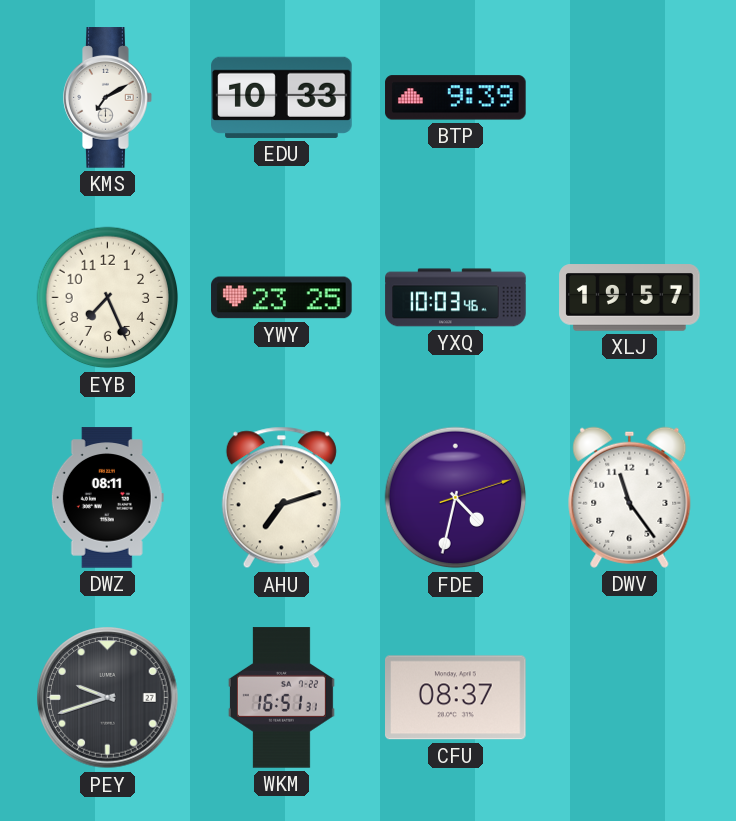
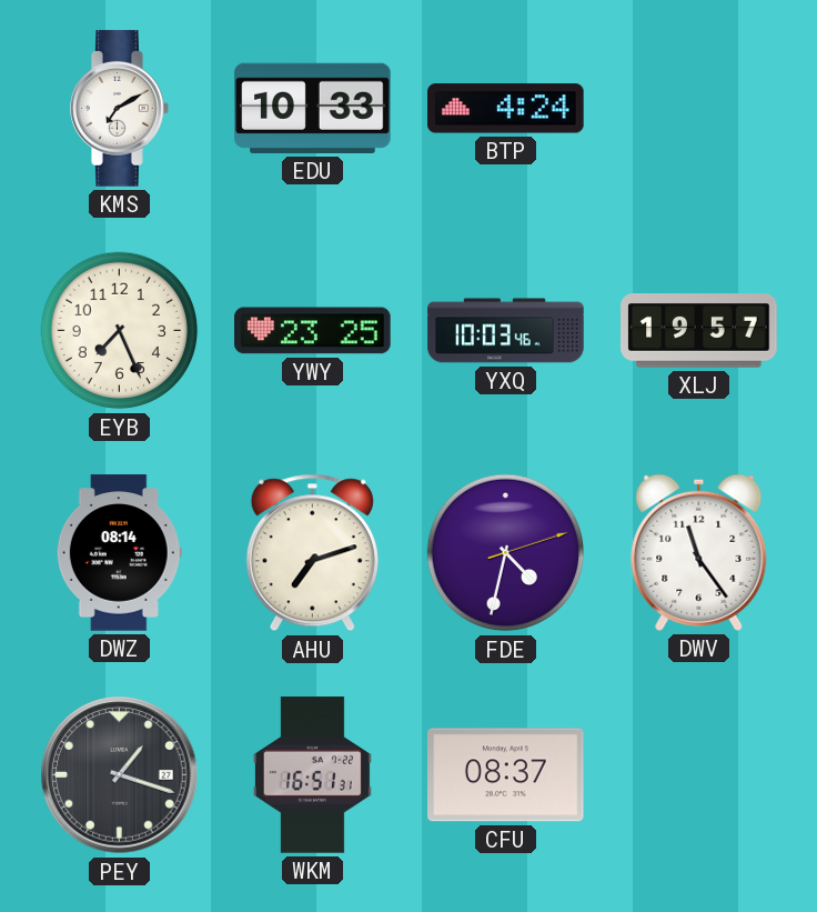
BTP: 9:39 -> 4:24 (506, 109)
DWZ: 08:11 -> 08:14 (119, 553)
PEY: 9:42 -> 1:18 (120, 775)
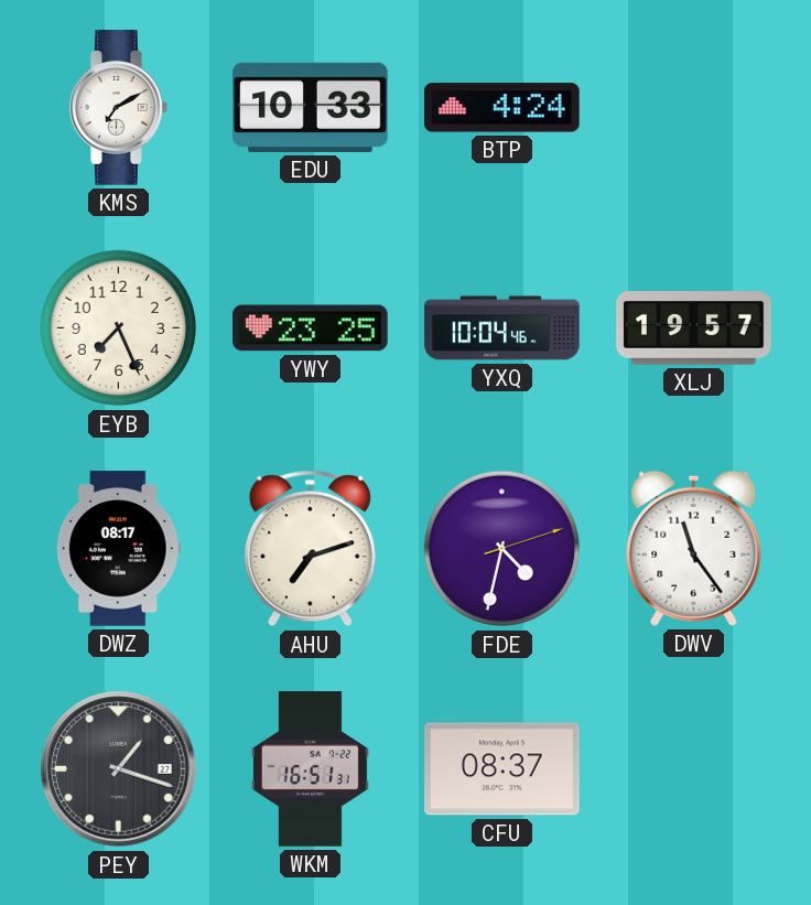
YXQ: 10:03 -> 10:04 (502, 328)
DWZ: 08:14 -> 08:17 (118, 549)
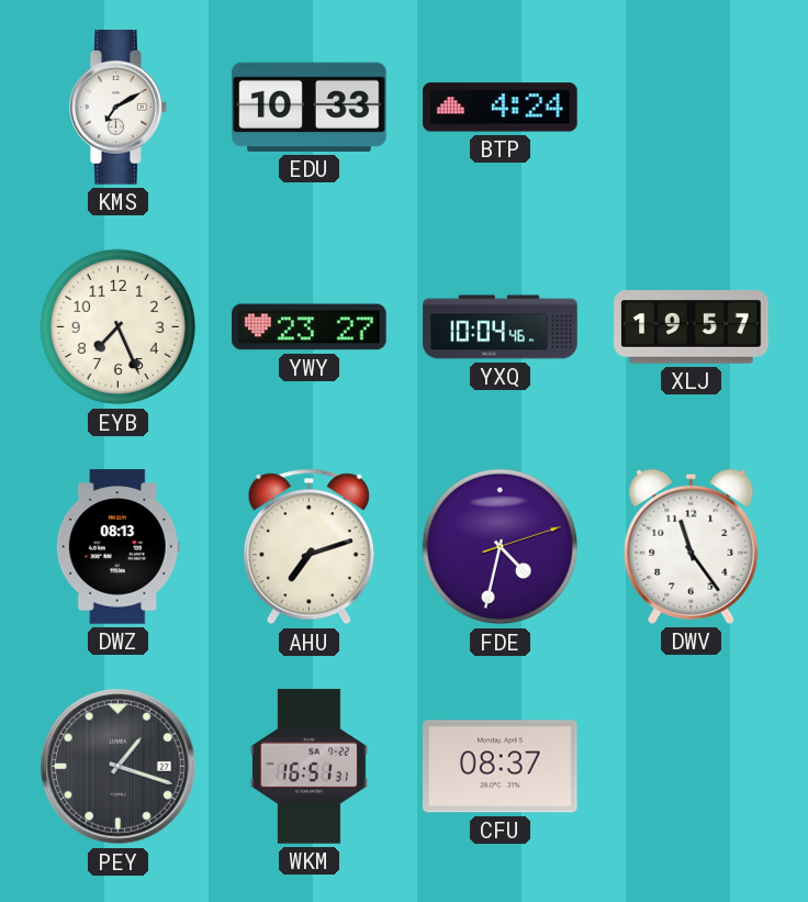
YWY: 23:25 -> 23:27 (310, 327)
DWZ: 08:17 -> 08:13 (117, 547)
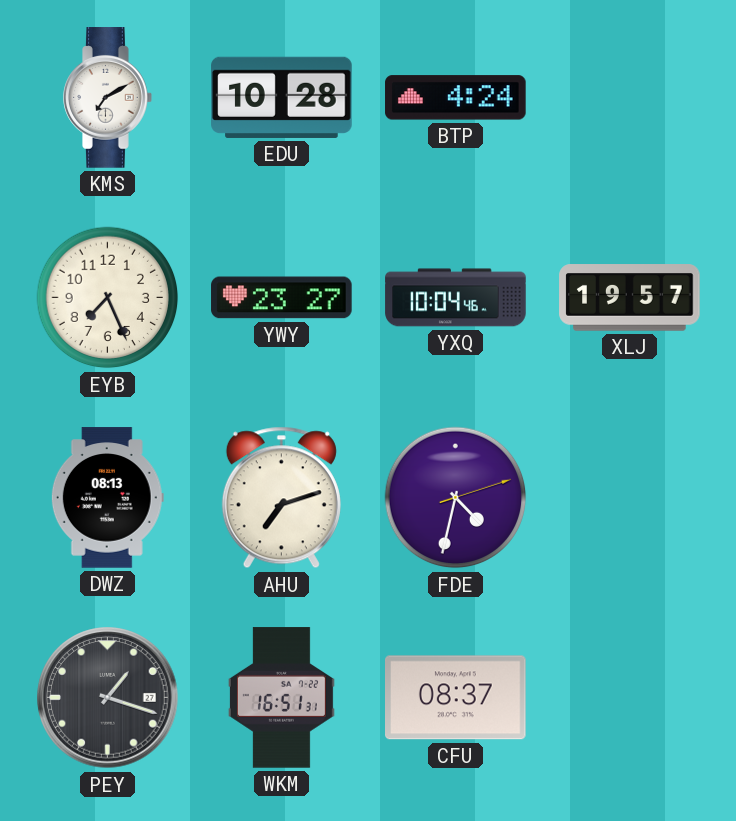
EDU: 10:33 -> 10:28 (282, 97)
DWV: 11:24 -> none (692, 546)
